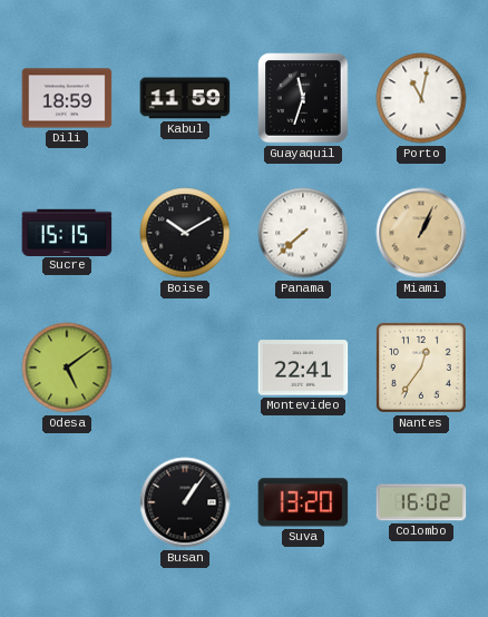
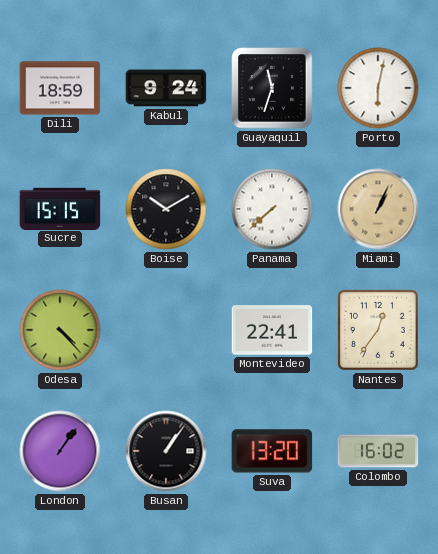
Kabul: 11:59 -> 9:24 (166, 88)
Porto: 11:02 -> 6:02 (378, 88)
Odesa: 5:09 -> 4:23 (60, 330)
London: none -> 1:06 (60, 451)
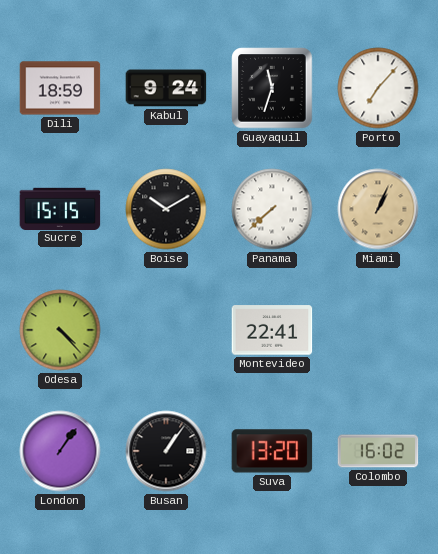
Porto: 6:02 -> 7:07 (378, 88)
Nantes: 12:36 -> none (378, 330)
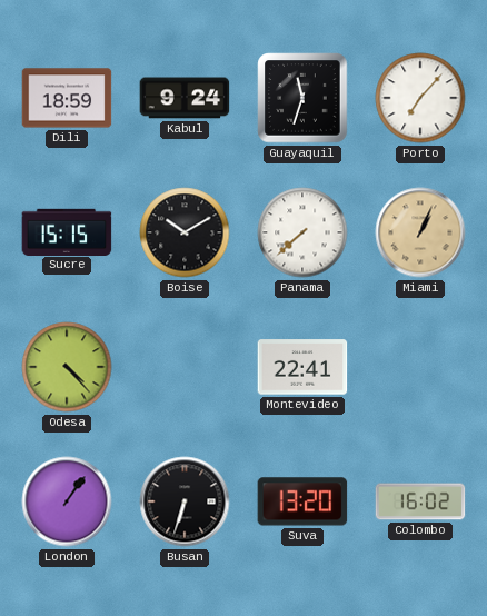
Busan: 1:06 -> 6:33 (185, 501)
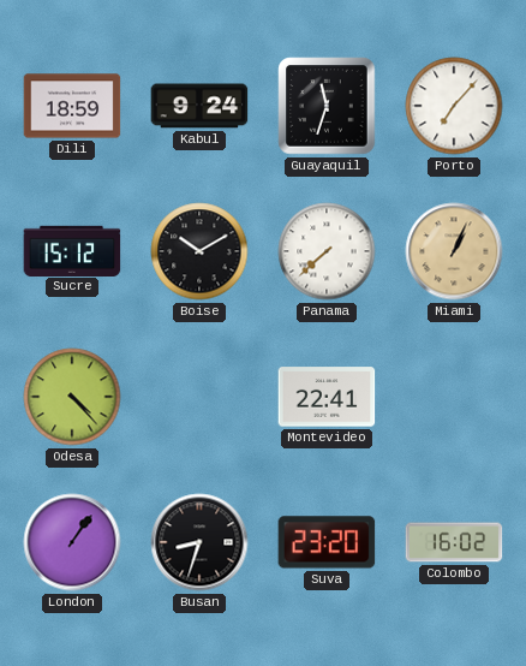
Sucre: 15:15 -> 15:12 (72, 250)
Busan: 6:33 -> 8:33 (199, 542)
Suva: 13:20 -> 23:20 (327, 542)
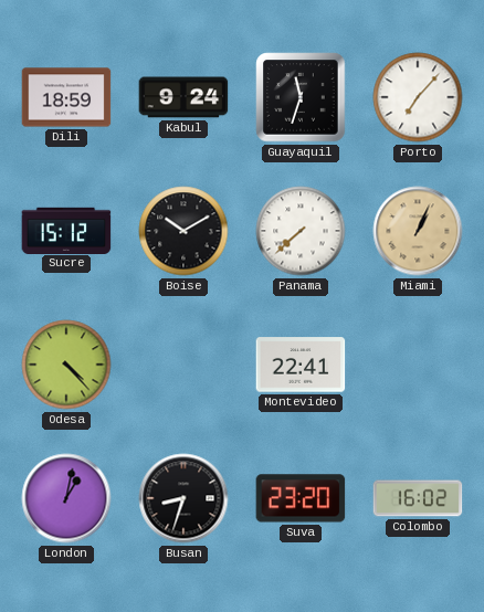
London: 1:06 -> 1:02 (66, 498)
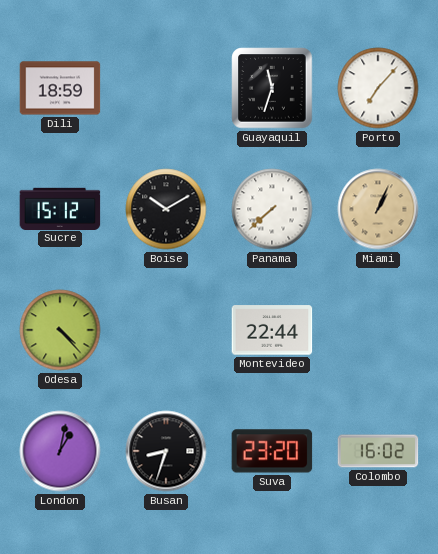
Kabul: 9:24 -> none (183, 97)
Montevideo: 22:41 -> 22:44 (272, 330)
